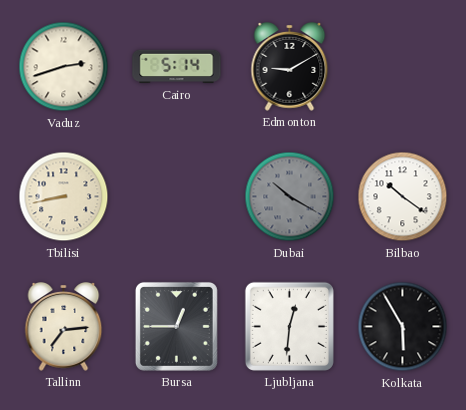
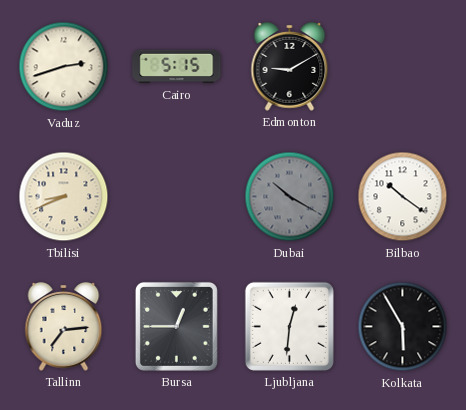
Cairo: 5:14 -> 5:15 (177, 67)
Tbilisi: 8:43 -> 8:41 (64, 197)
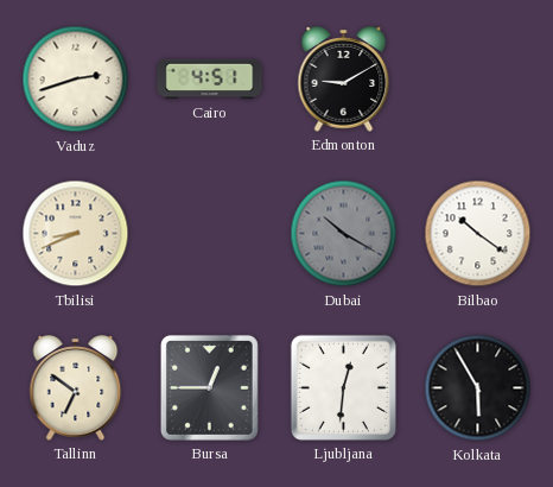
Cairo: 5:15 -> 4:51 (210, 80)
Tallinn: 7:14 -> 6:51 (76, 388)
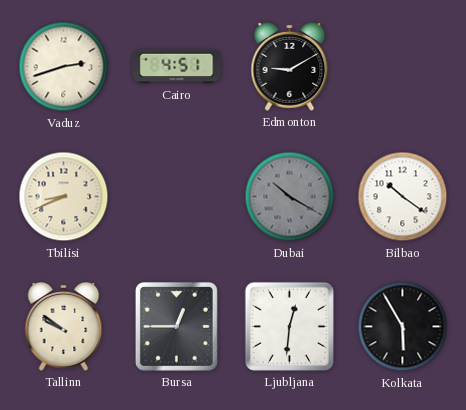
Tallinn: 6:51 -> 9:51 (64, 327)
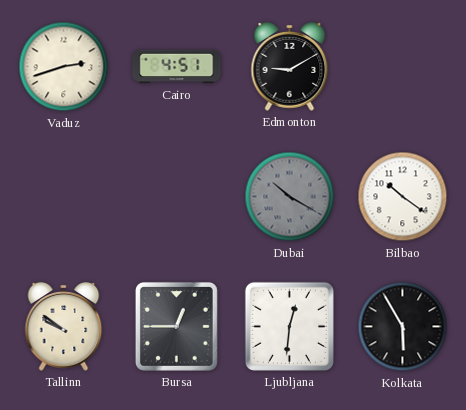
Tbilisi: 8:41 -> none (64, 197)
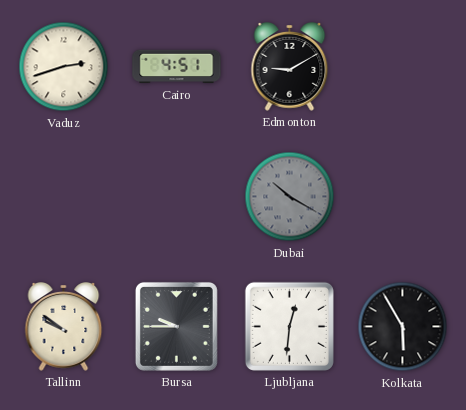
Bilbao: 10:21 -> none (403, 197)
Bursa: 12:45 -> 9:45 (176, 326)
